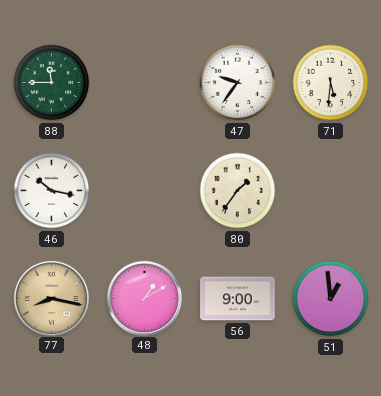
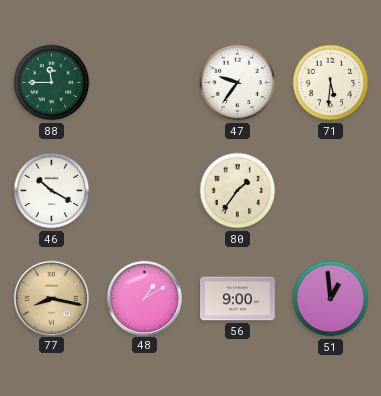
46: 10:17 -> 10:20 (52, 191)
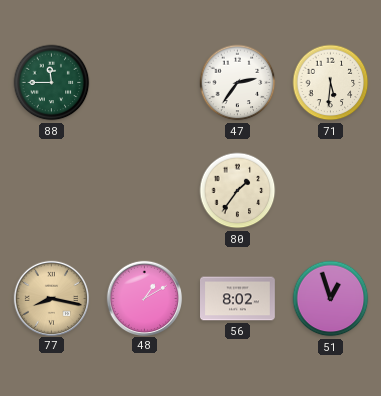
47: 9:36 -> 2:36 (238, 83)
46: 10:20 -> none (52, 191)
56: 9:00 -> 8:02 (238, 299)
51: 12:59 -> 12:57 (331, 299)
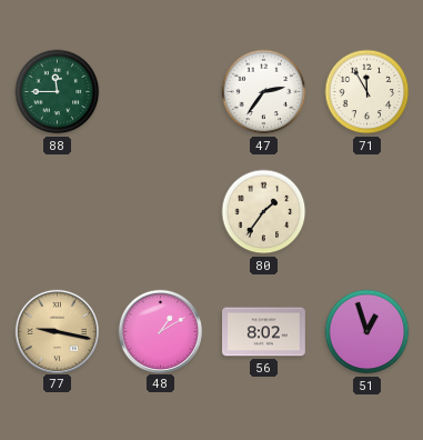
71: 5:31 -> 11:55 (367, 92)
77: 8:17 -> 9:17 (57, 331)
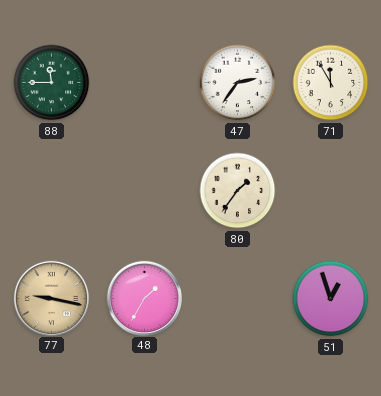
48: 1:10 -> 1:35 (144, 298)
56: 8:02 -> none (264, 332)
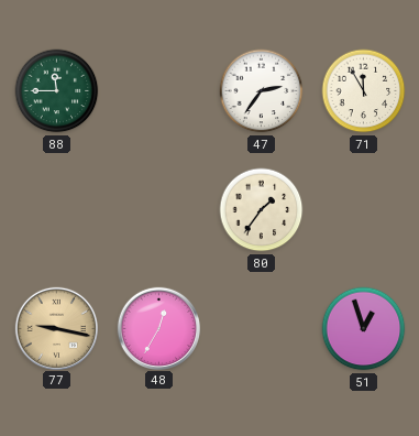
48: 1:35 -> 12:35 (158, 328)
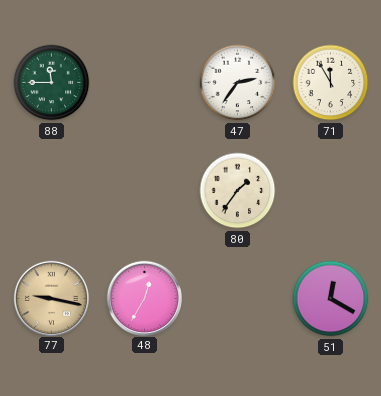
51: 12:57 -> 12:20 (331, 299)
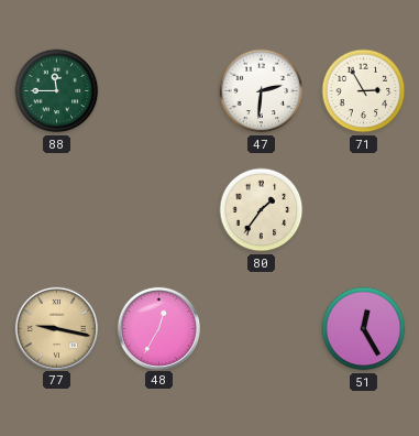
47: 2:36 -> 2:31 (262, 91)
71: 11:55 -> 2:55 (364, 91)
51: 12:20 -> 12:25 (364, 329)
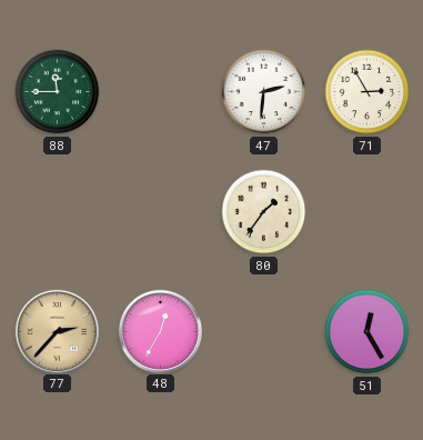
77: 9:17 -> 2:37 (57, 331)
